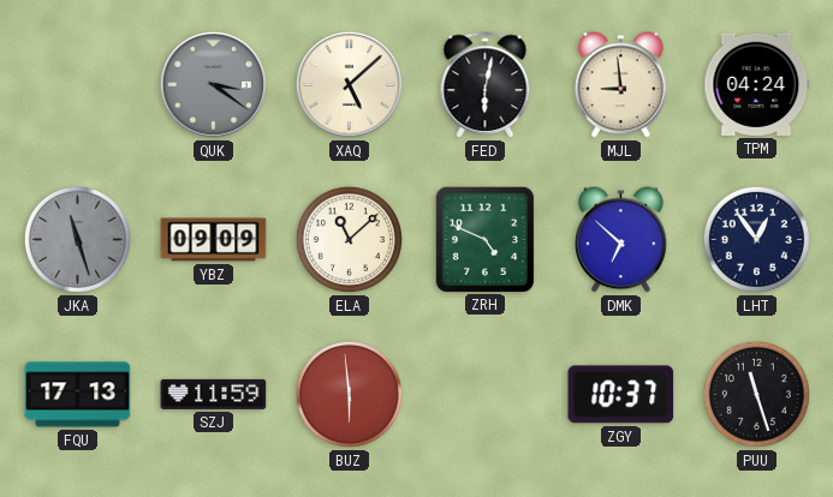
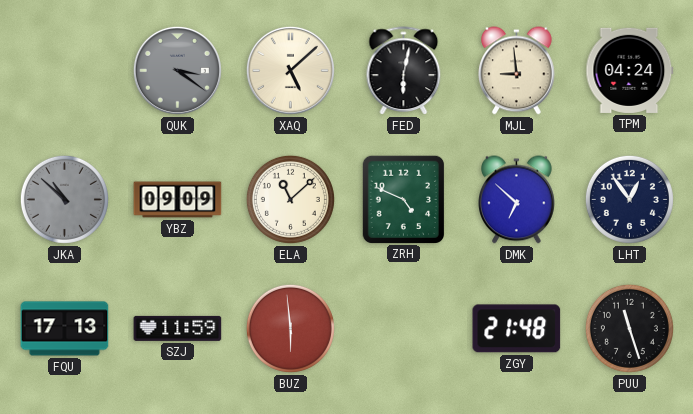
JKA: 11:27 -> 10:52 (64, 199)
ZGY: 10:37 -> 21:48 (517, 329)
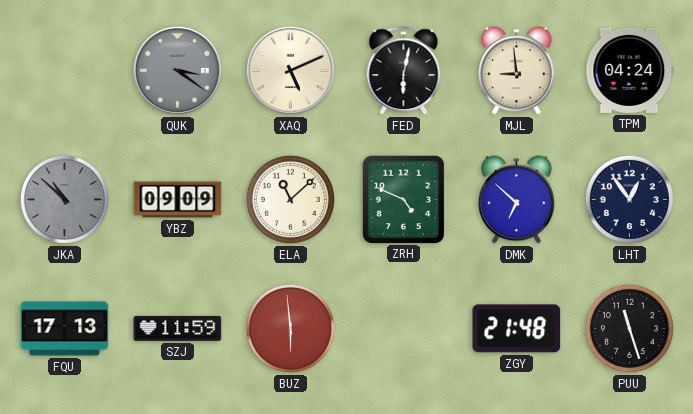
XAQ: 5:08 -> 5:11 (290, 70)
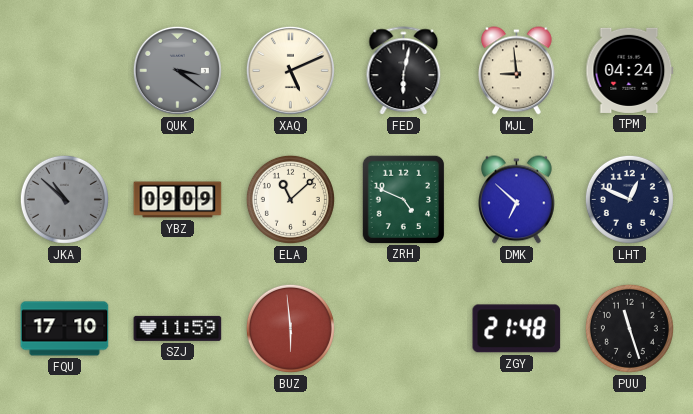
LHT: 12:54 -> 12:49 (629, 199)
FQU: 17:13 -> 17:10 (65, 329)
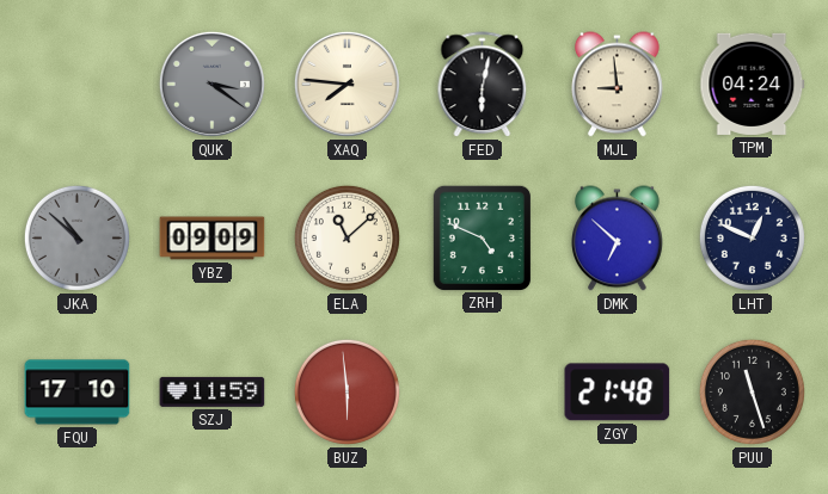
XAQ: 5:11 -> 7:46 (346, 84)
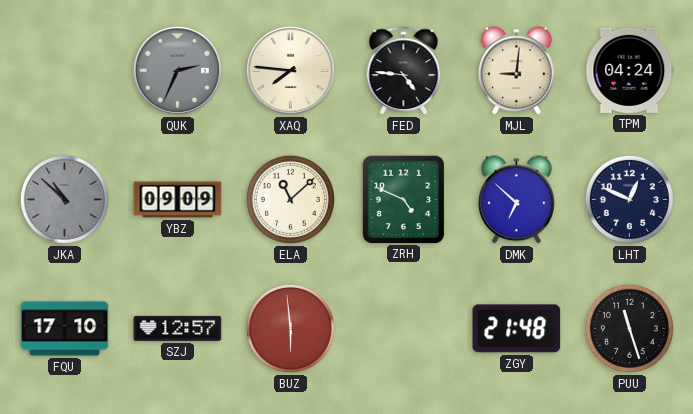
QUK: 3:21 -> 2:34 (177, 70)
FED: 6:02 -> 4:46 (404, 71)
MJL: 8:59 -> 9:01 (517, 71)
SZJ: 11:59 -> 12:57 (178, 328)
